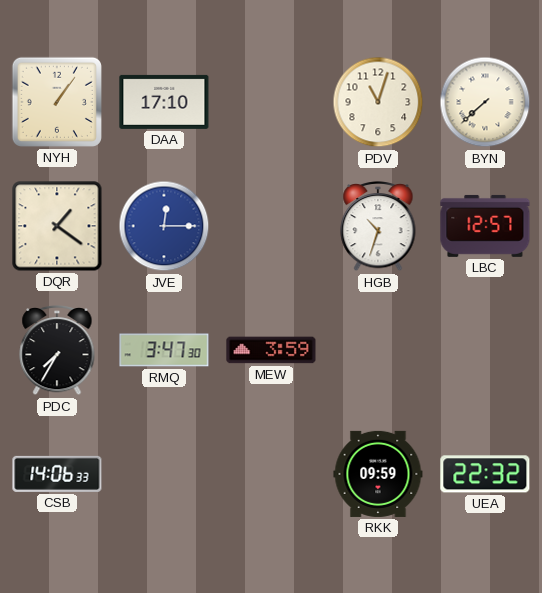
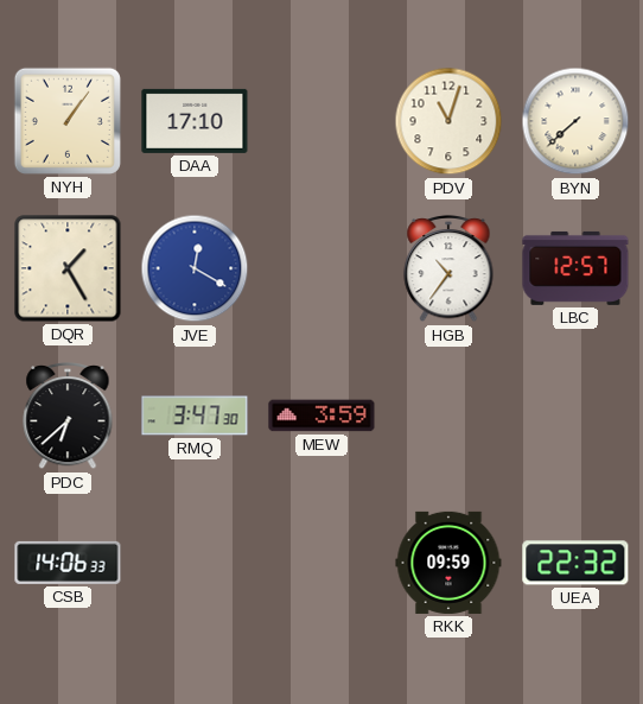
DQR: 1:21 -> 1:25 (68, 268)
JVE: 12:15 -> 12:20 (195, 268)
HGB: 10:33 -> 10:36 (448, 268)
PDC: 7:35 -> 6:38 (68, 416)
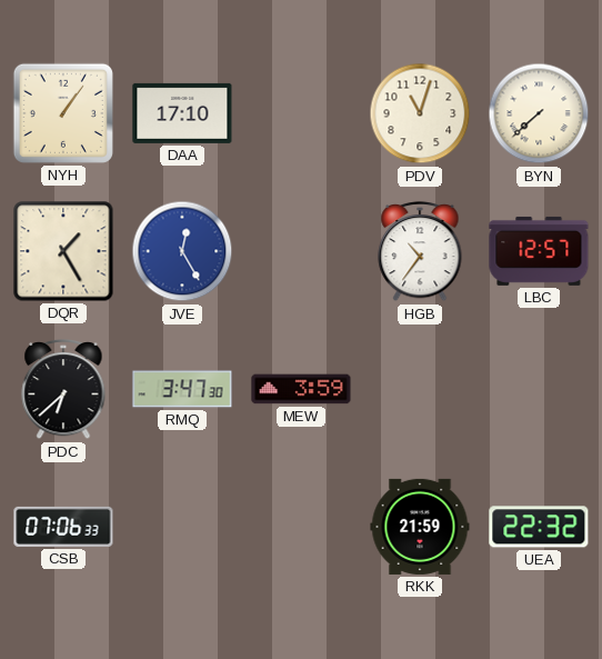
JVE: 12:20 -> 12:25 (182, 251)
CSB: 14:06 -> 07:06 (63, 527)
RKK: 09:59 -> 21:59 (420, 527)
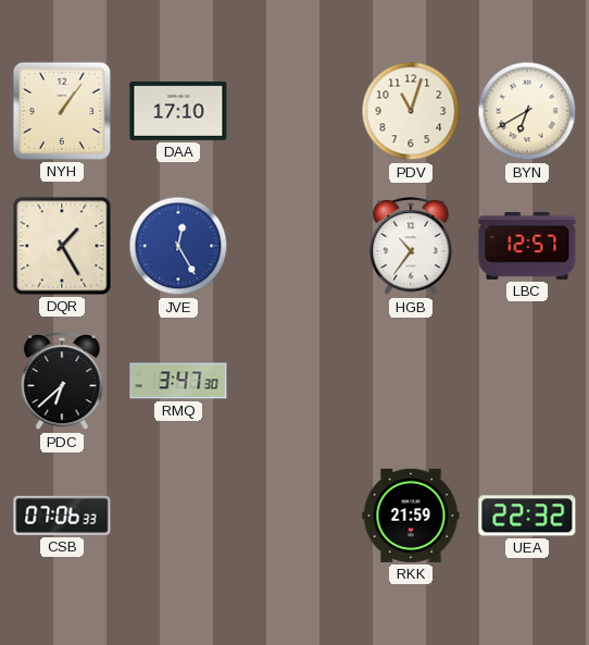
BYN: 7:38 -> 6:40 (527, 111)
MEW: 3:59 -> none (301, 389)
